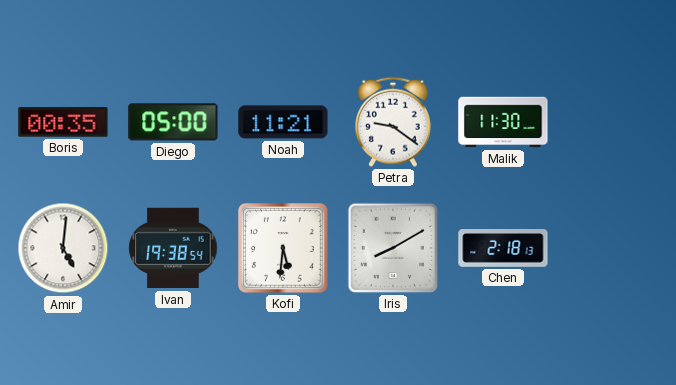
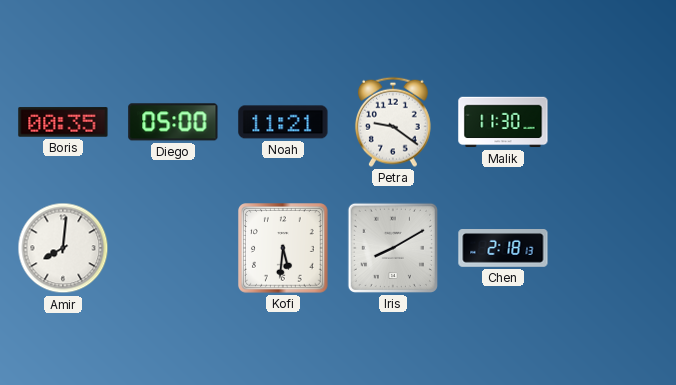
Amir: 5:01 -> 8:01 (63, 248)
Ivan: 19:38 -> none (173, 248)
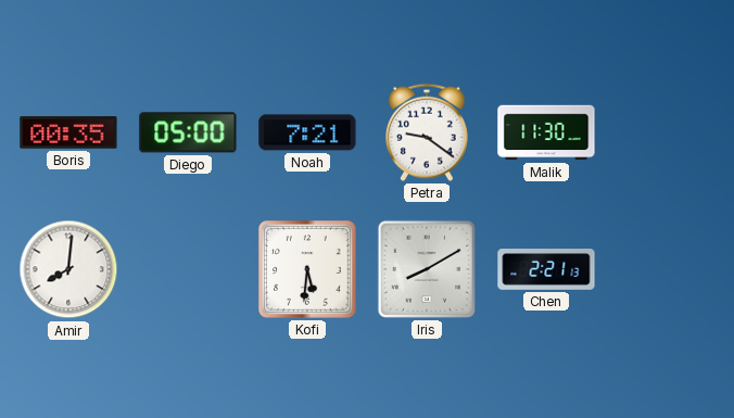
Noah: 11:21 -> 7:21 (307, 132)
Chen: 2:18 -> 2:21 (546, 269)
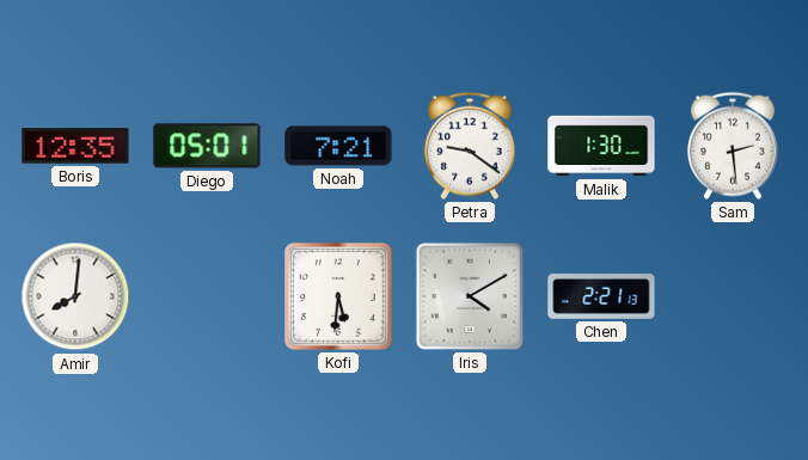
Boris: 00:35 -> 12:35 (75, 146)
Diego: 05:00 -> 05:01 (207, 146)
Malik: 11:30 -> 1:30 (601, 146)
Sam: none -> 2:29 (733, 146)
Iris: 8:10 -> 4:10 (470, 296)
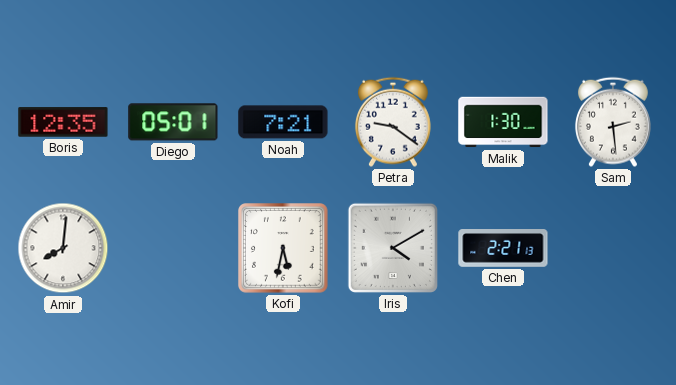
Kofi: 5:31 -> 5:32 (284, 249)
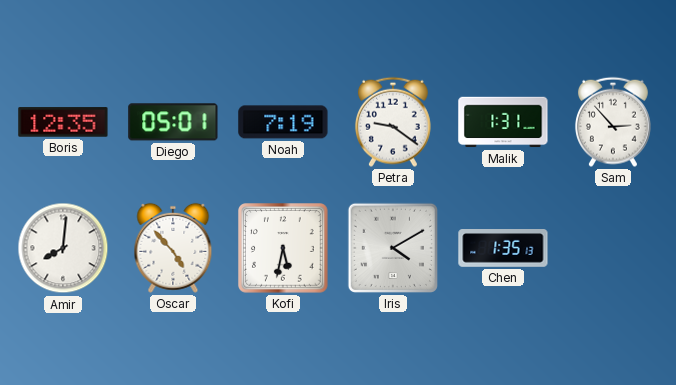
Noah: 7:21 -> 7:19 (283, 122)
Malik: 1:30 -> 1:31 (503, 122)
Sam: 2:29 -> 2:53 (613, 122)
Oscar: none -> 4:53 (173, 248)
Chen: 2:21 -> 1:35 (503, 248)
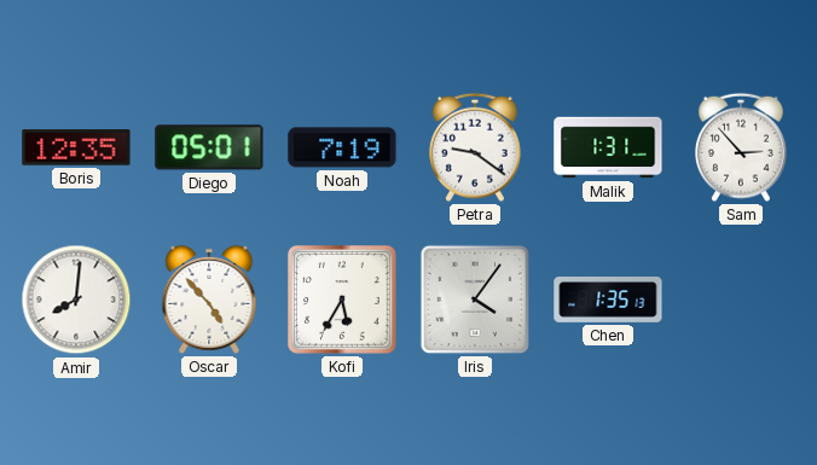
Kofi: 5:32 -> 5:35 (343, 301)
Iris: 4:10 -> 4:06 (475, 300)
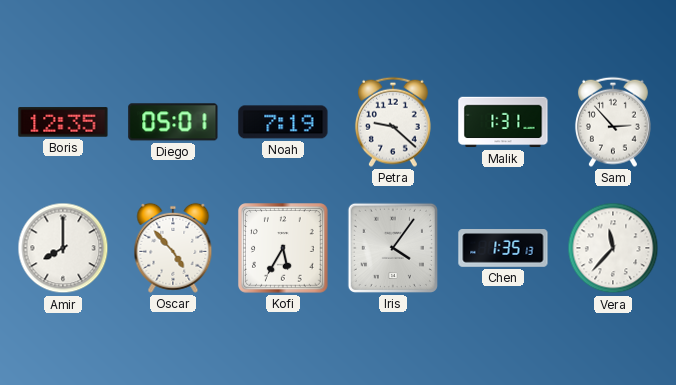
Petra: 9:21 -> 9:22 (393, 122)
Amir: 8:01 -> 8:00 (63, 248)
Vera: none -> 11:37 (613, 248)
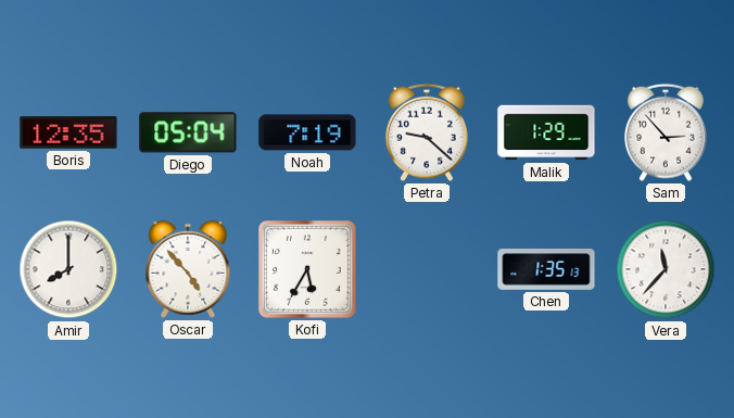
Diego: 05:01 -> 05:04 (188, 132)
Malik: 1:31 -> 1:29 (546, 132)
Iris: 4:06 -> none (393, 248)
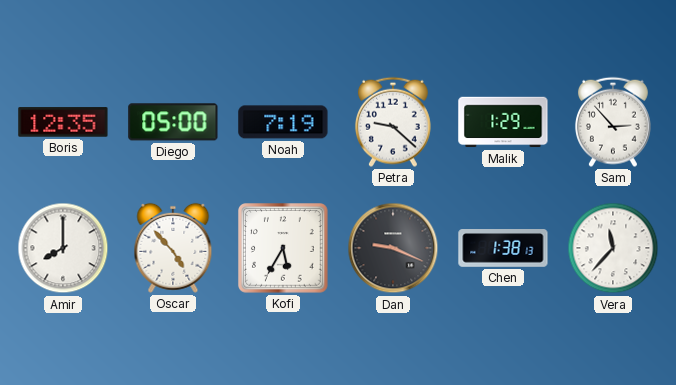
Diego: 05:04 -> 05:00 (173, 122)
Dan: none -> 9:19 (393, 248)
Chen: 1:35 -> 1:38 (503, 248)
